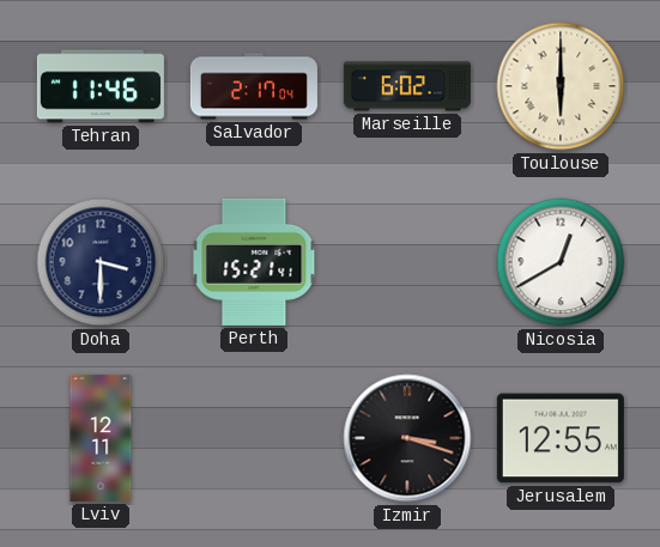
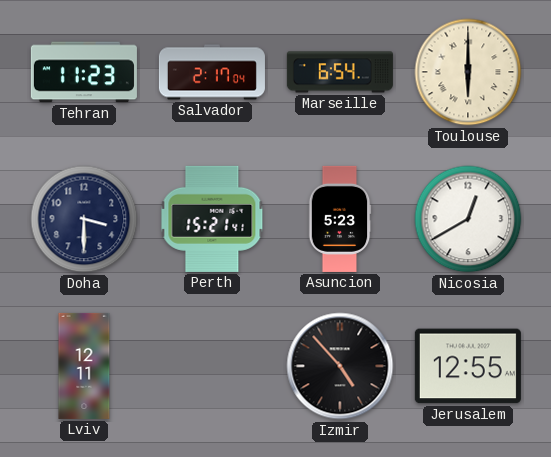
Tehran: 11:46 -> 11:23 (84, 72)
Marseille: 6:02 -> 6:54 (340, 72)
Asuncion: none -> 5:23 (340, 219)
Izmir: 3:18 -> 4:53 (340, 366)
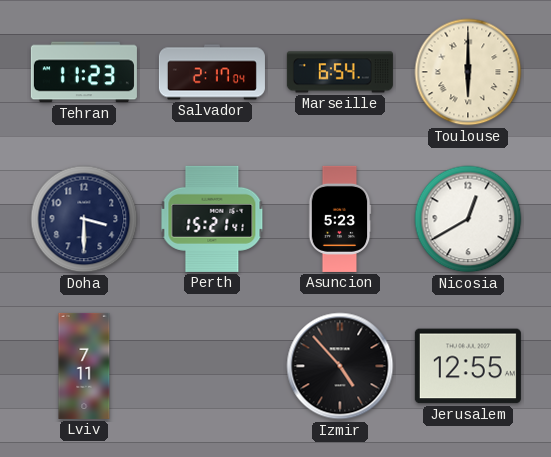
Lviv: 12:11 -> 7:11 (84, 366)
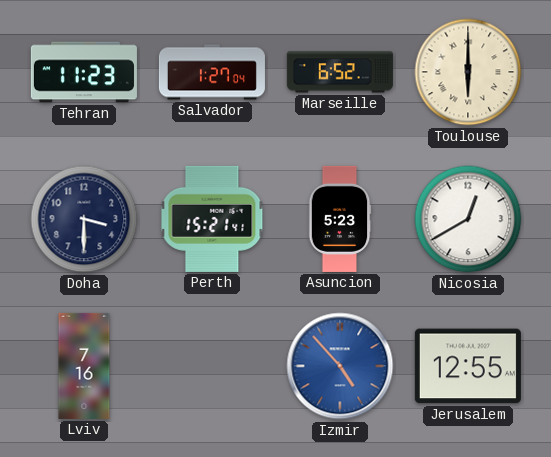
Salvador: 2:17 -> 1:27 (212, 72)
Marseille: 6:54 -> 6:52 (340, 72)
Lviv: 7:11 -> 7:16 (84, 366)
Izmir dial: black -> blue (340, 366)
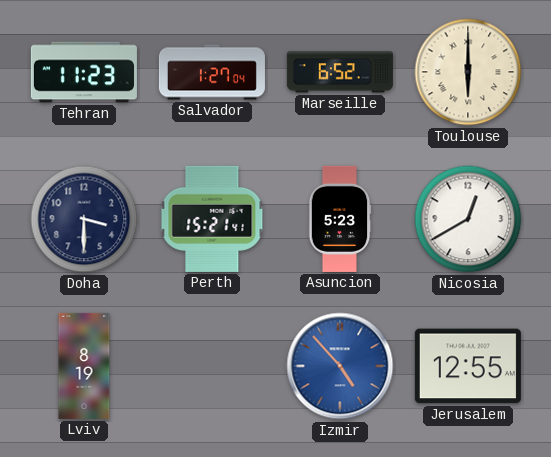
Lviv: 7:16 -> 8:19 (84, 366)
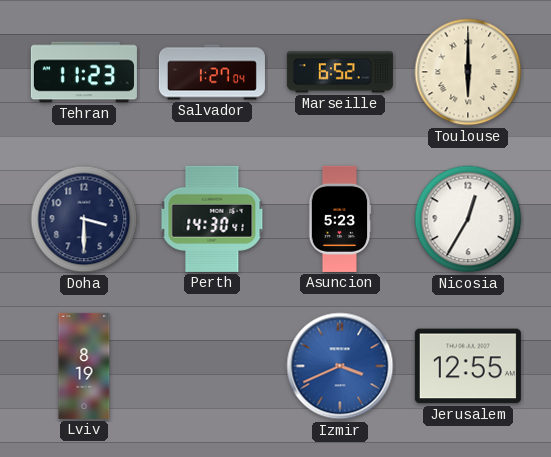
Perth: 15:21 -> 14:30 (212, 219)
Nicosia: 12:40 -> 12:35 (468, 219)
Izmir: 4:53 -> 3:41 (340, 366)
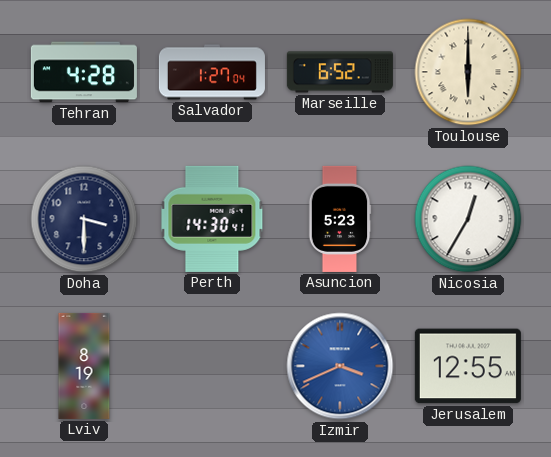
Tehran: 11:23 -> 4:28 (84, 72)
